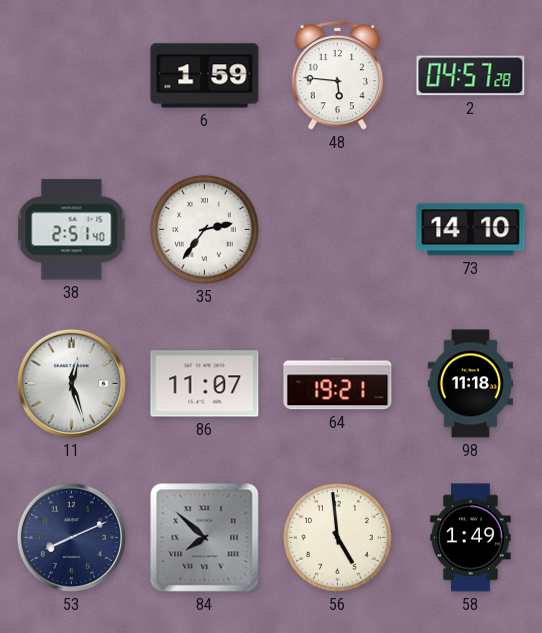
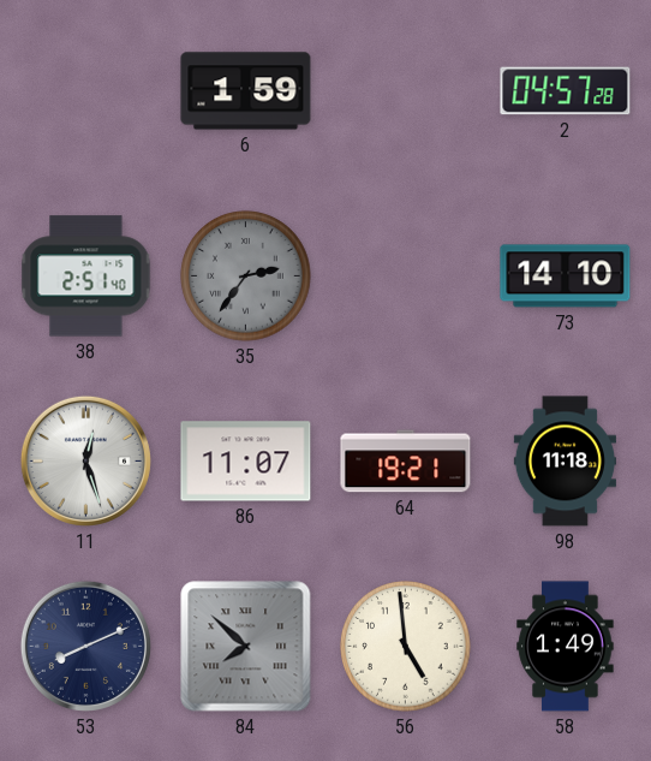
48: 5:46 -> none (338, 76)
35 dial: white -> grey (246, 277)
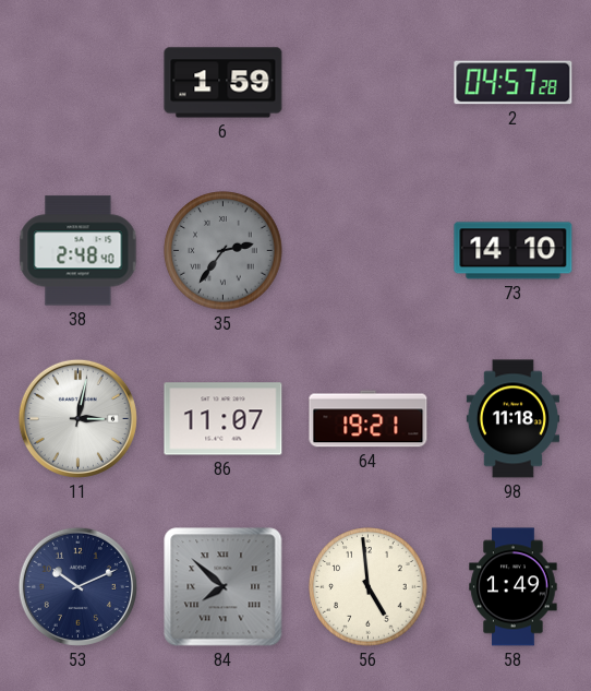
38: 2:51 -> 2:48 (79, 251)
11: 12:27 -> 3:02 (77, 418)
53: 8:11 -> 10:11 (77, 586)
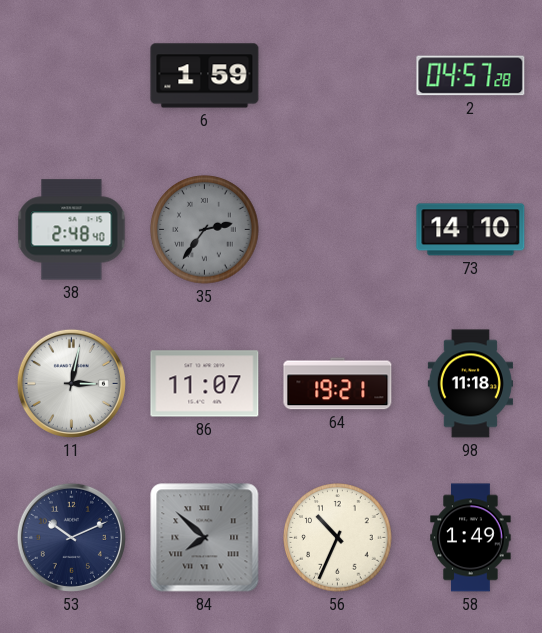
56: 4:59 -> 10:34 (338, 538)
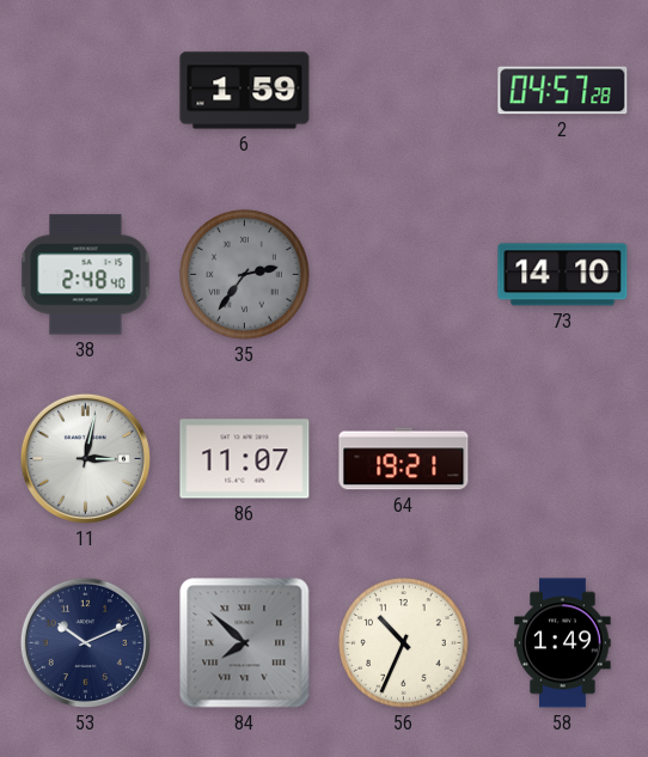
98: 11:18 -> none (470, 384)
